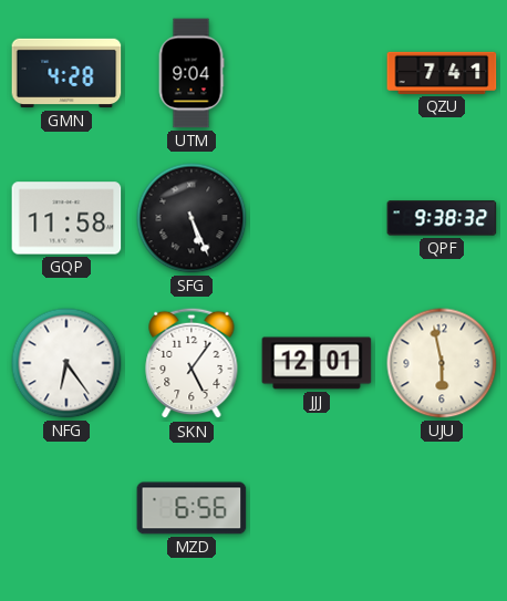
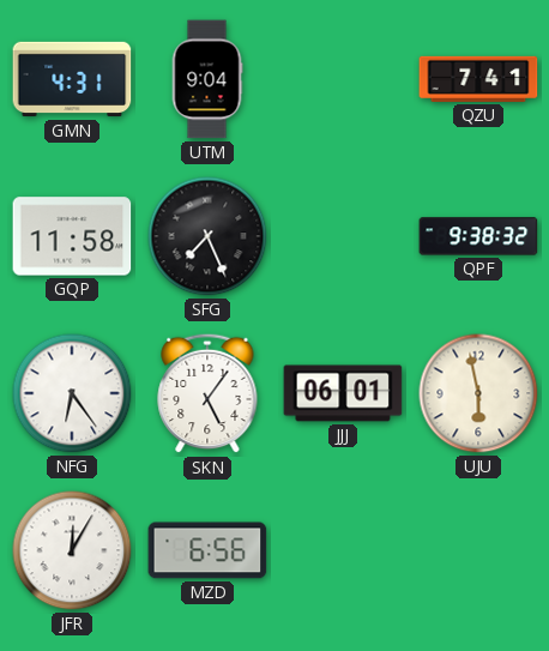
GMN: 4:28 -> 4:31 (72, 79)
SFG: 5:26 -> 7:26 (207, 236)
JJJ: 12:01 -> 06:01 (343, 393)
JFR: none -> 12:05 (72, 550)
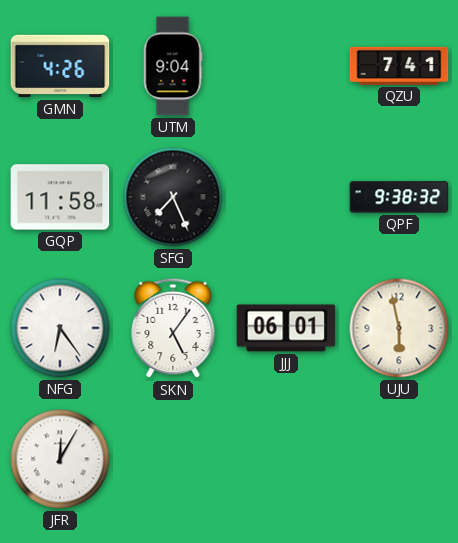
GMN: 4:31 -> 4:26 (60, 66)
MZD: 6:56 -> none (207, 550)
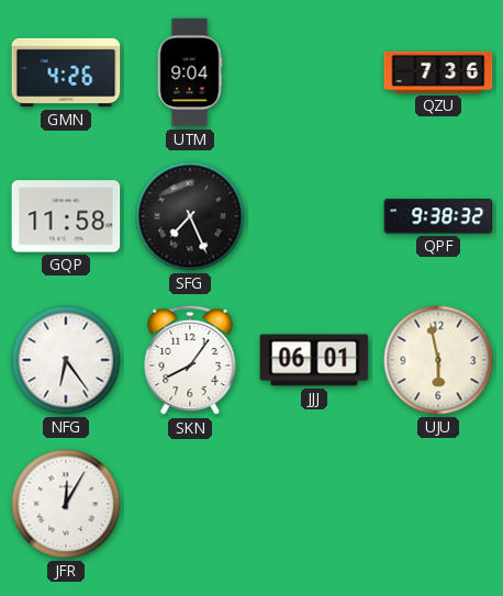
QZU: 7:41 -> 7:36 (438, 72)
SKN: 5:06 -> 8:06 (190, 360)
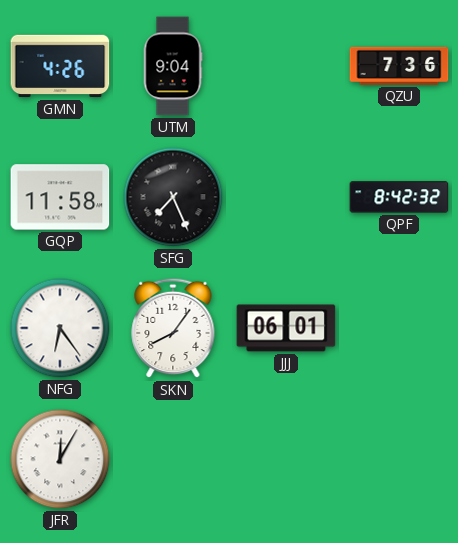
QPF: 9:38 -> 8:42 (399, 197)
UJU: 5:58 -> none (438, 360)
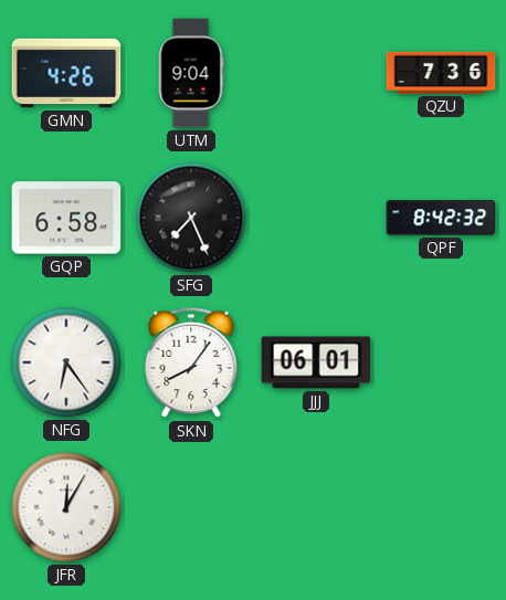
GQP: 11:58 -> 6:58 (66, 218)
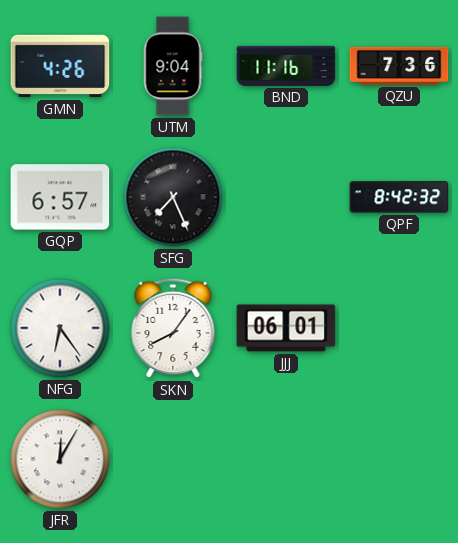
BND: none -> 11:16 (286, 66)
GQP: 6:58 -> 6:57 (60, 197)
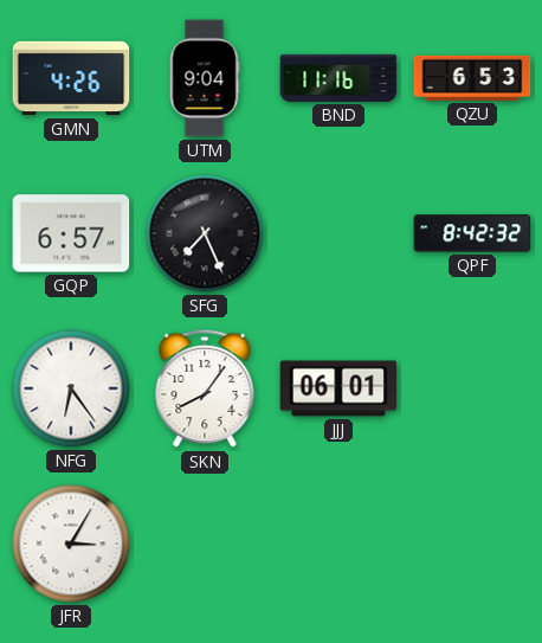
QZU: 7:36 -> 6:53 (472, 78)
JFR: 12:05 -> 3:05 (71, 544)
